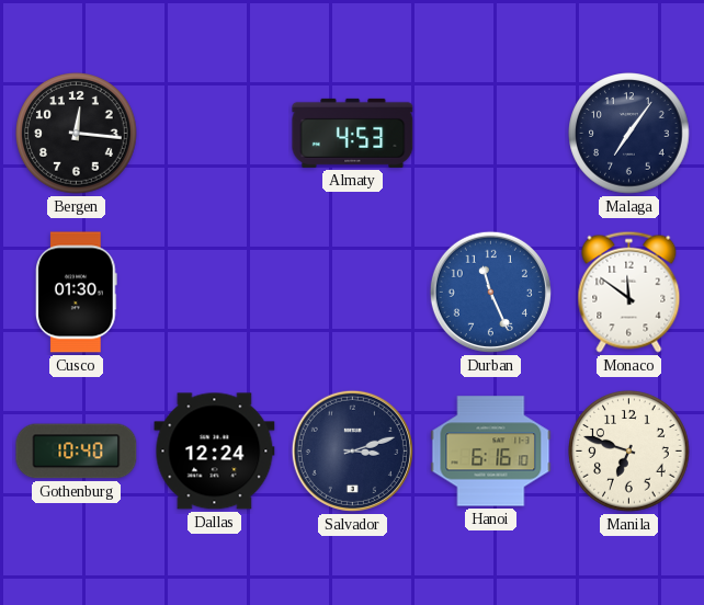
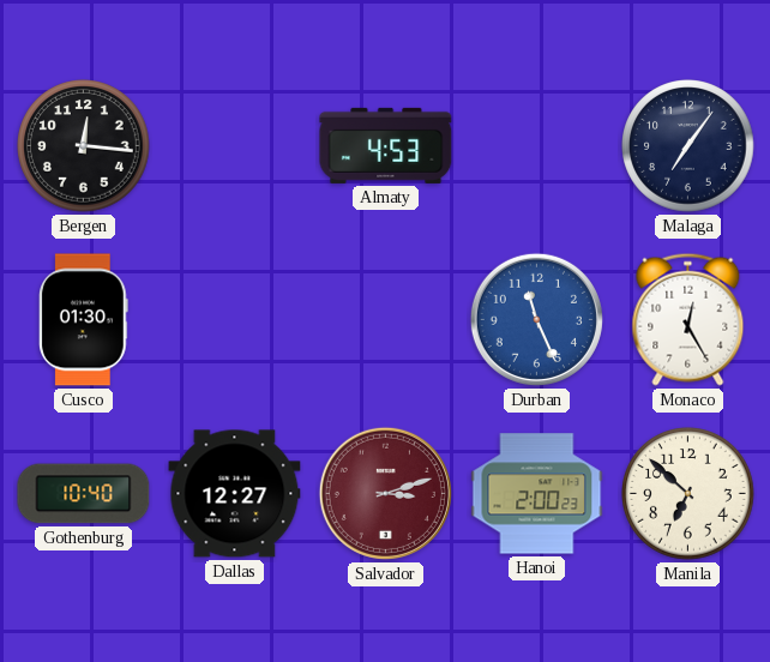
Monaco: 11:51 -> 12:25 (688, 319)
Dallas: 12:24 -> 12:27 (235, 494)
Salvador dial: navy -> burgundy (385, 493)
Hanoi: 6:16 -> 2:00 (537, 494)
Manila: 6:48 -> 6:52 (688, 494)
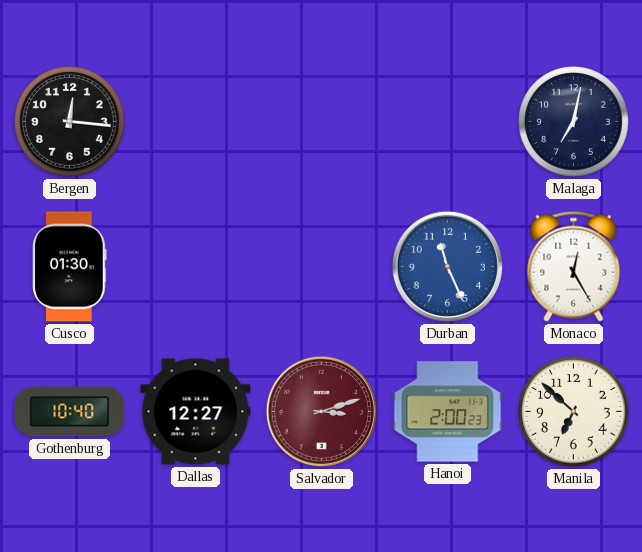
Almaty: 4:53 -> none (386, 145)
Malaga: 7:06 -> 7:02 (574, 122)
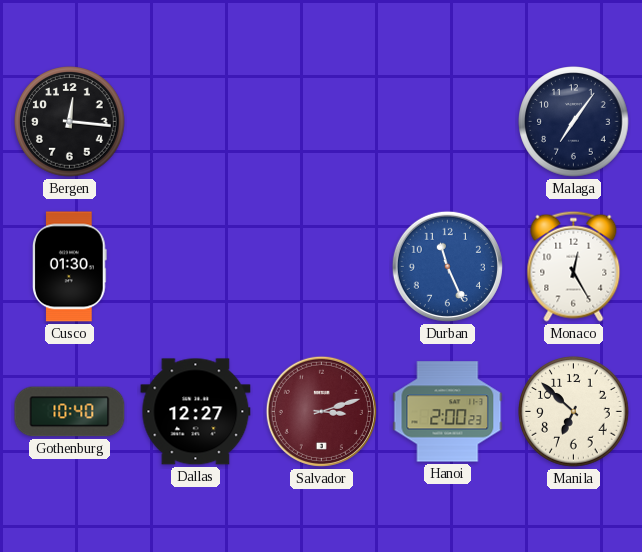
Malaga: 7:02 -> 7:06 (574, 122)
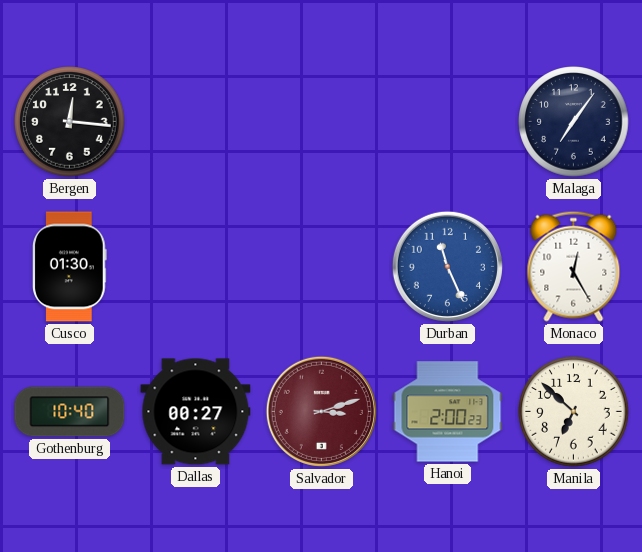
Dallas: 12:27 -> 00:27 (196, 412)
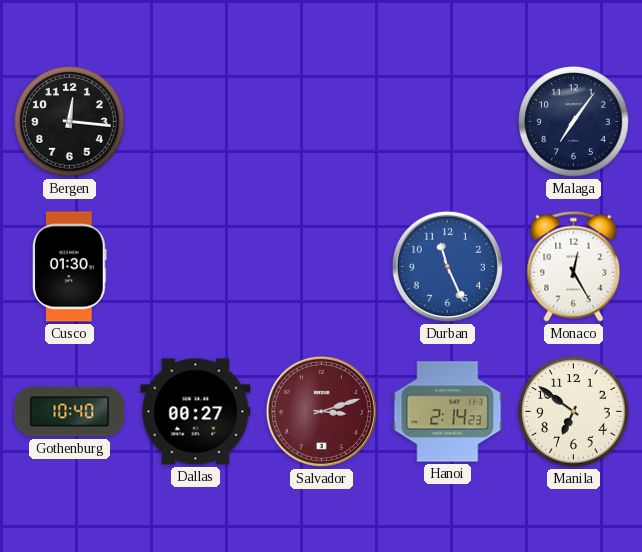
Hanoi: 2:00 -> 2:14 (448, 412)
Manila: 6:52 -> 6:51 (574, 412)
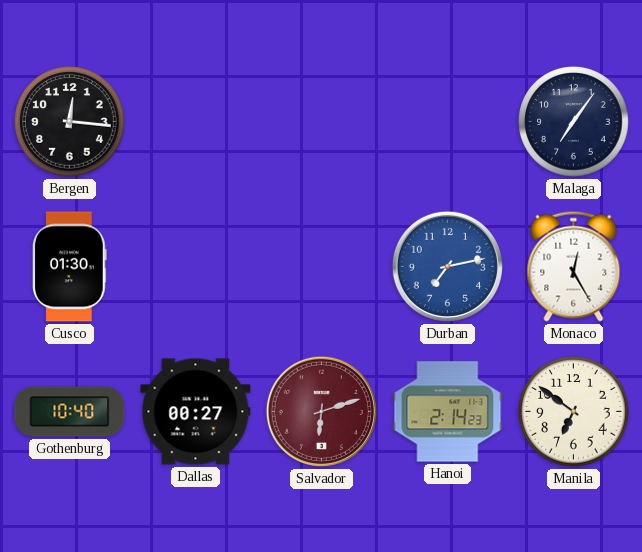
Durban: 11:26 -> 7:13 (447, 266)
Salvador: 3:12 -> 6:12 (321, 411)
